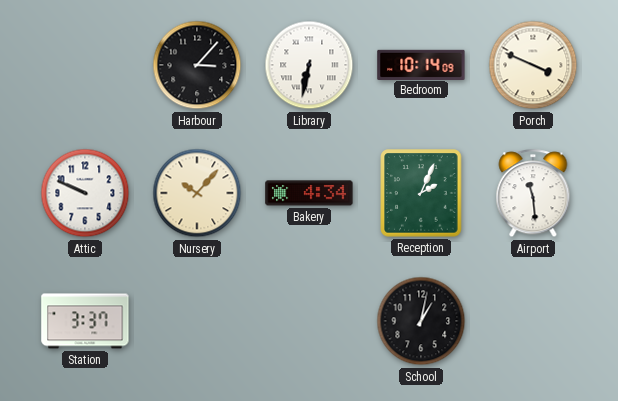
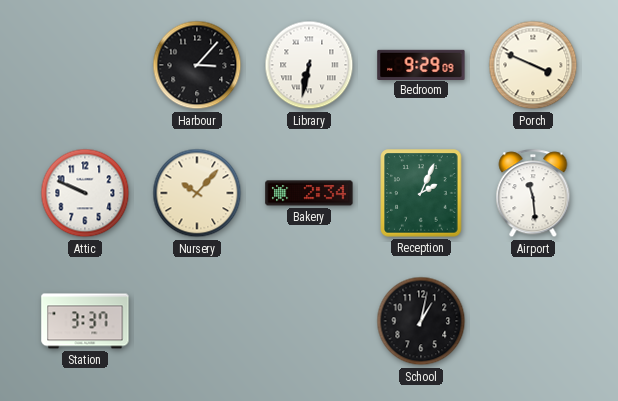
Bedroom: 10:14 -> 9:29 (421, 64)
Bakery: 4:34 -> 2:34 (309, 193)
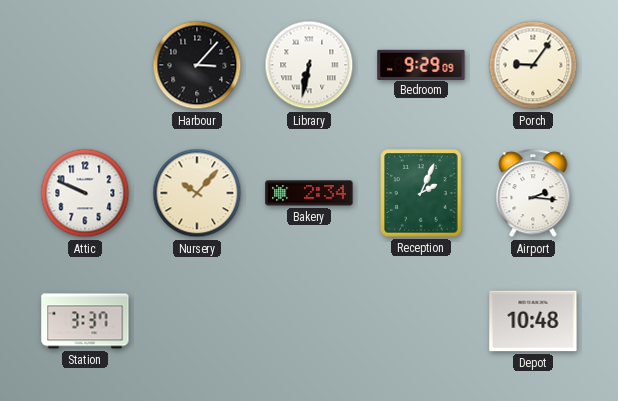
Porch: 3:49 -> 9:06 (533, 65)
Airport: 11:29 -> 2:16 (533, 194)
School: 1:02 -> none (421, 321)
Depot: none -> 10:48 (533, 321)
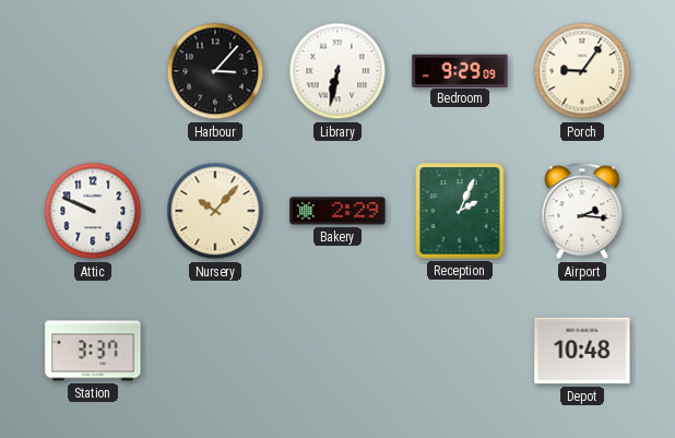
Bakery: 2:34 -> 2:29 (337, 211)
